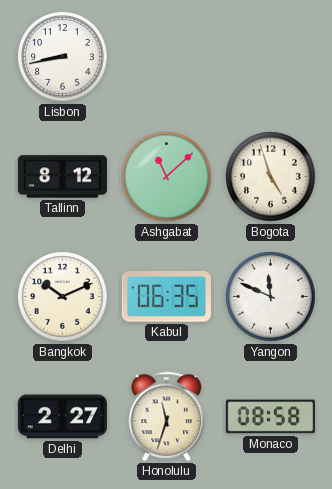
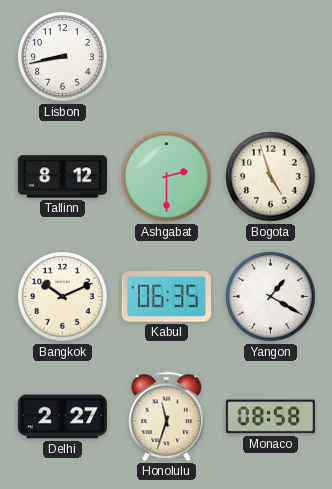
Ashgabat: 11:08 -> 2:30 (167, 177)
Yangon: 11:49 -> 1:20 (271, 297)
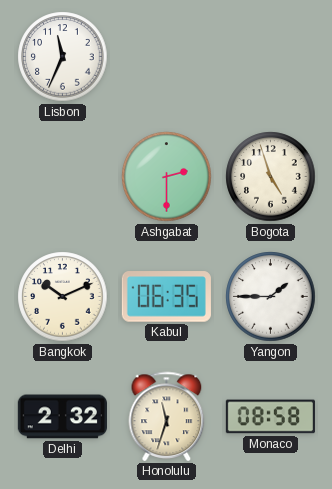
Lisbon: 8:43 -> 11:34 (63, 57)
Tallinn: 8:12 -> none (62, 177)
Yangon: 1:20 -> 1:45 (271, 297)
Delhi: 2:27 -> 2:32 (62, 417)
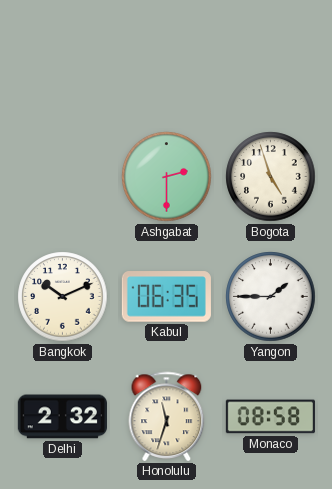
Lisbon: 11:34 -> none (63, 57)
